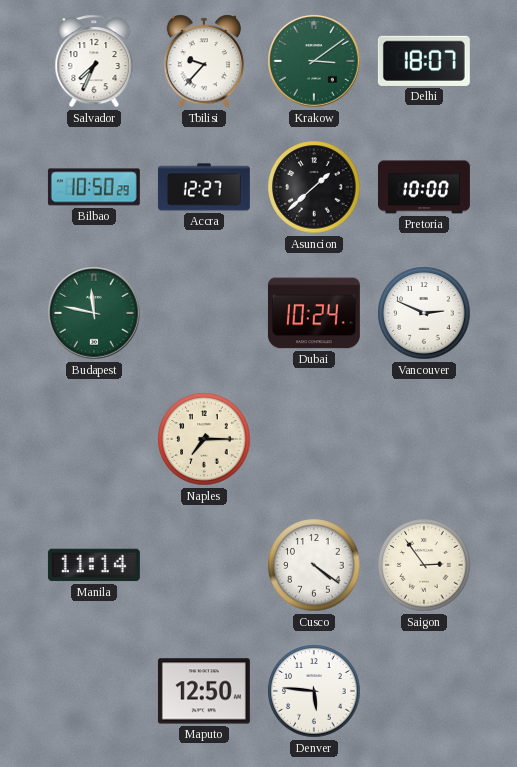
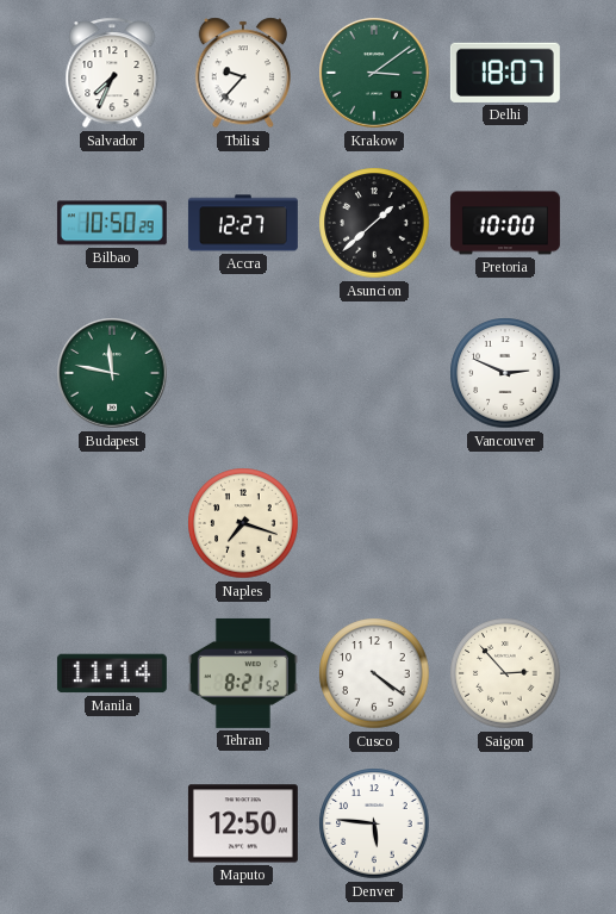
Dubai: 10:24 -> none (314, 313)
Naples: 7:15 -> 7:18 (243, 523)
Tehran: none -> 8:21 (243, 673)
Saigon: 2:54 -> 2:53 (505, 673)
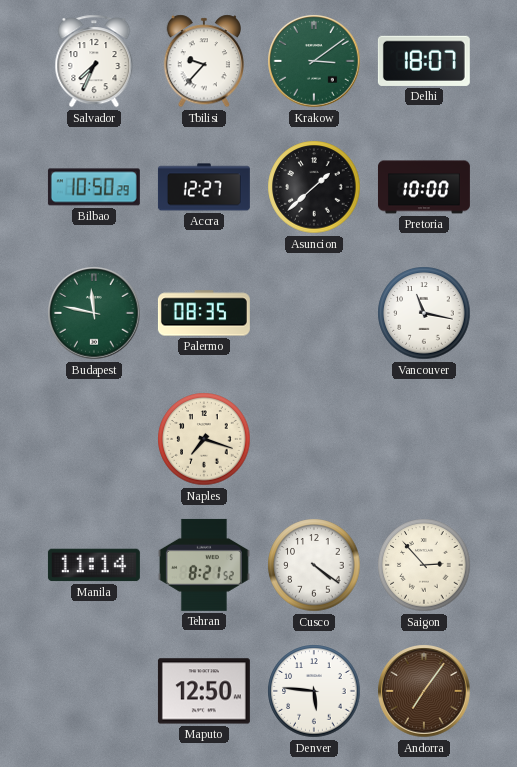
Palermo: none -> 08:35 (204, 313)
Vancouver: 2:49 -> 11:17 (424, 313)
Andorra: none -> 7:06 (424, 691)
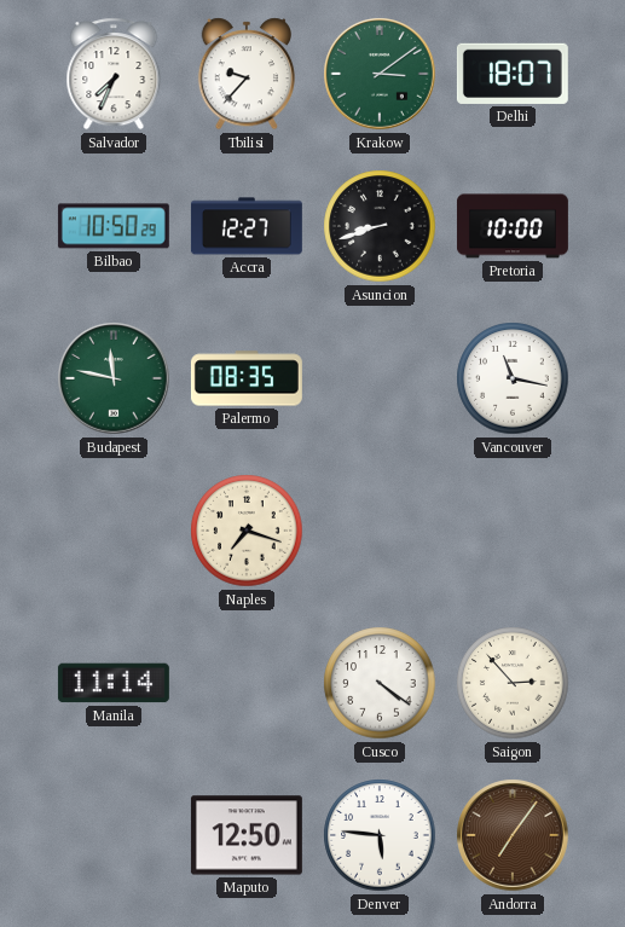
Asuncion: 1:38 -> 8:42 (380, 226)
Tehran: 8:21 -> none (204, 565)
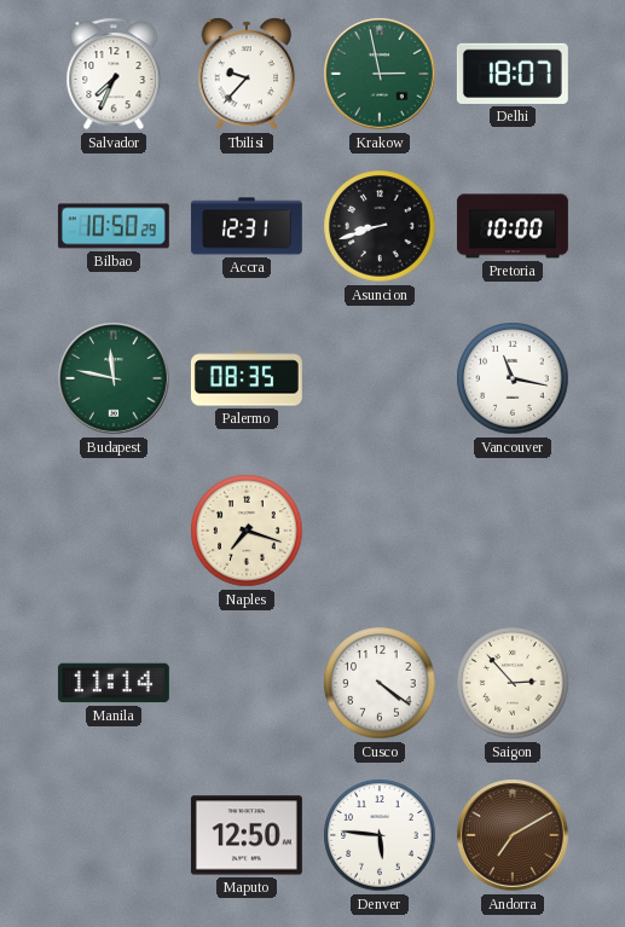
Krakow: 3:09 -> 2:58 (380, 74)
Accra: 12:27 -> 12:31 (247, 226)
Andorra: 7:06 -> 7:10 (513, 835)
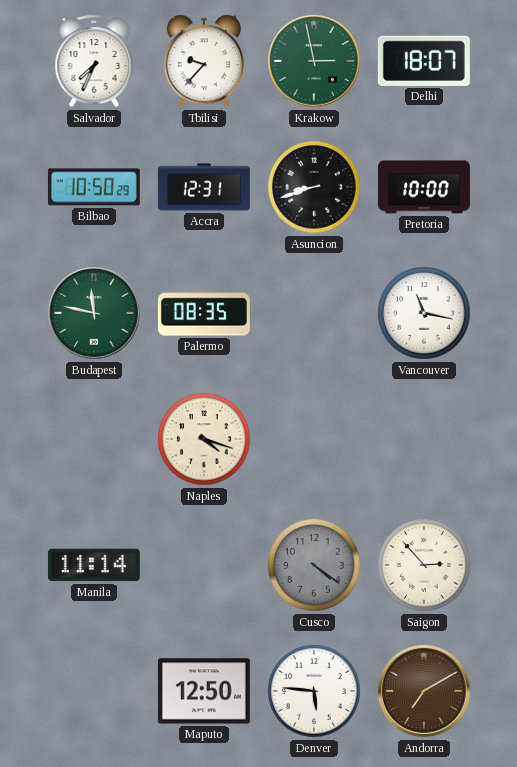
Naples: 7:18 -> 4:18 (204, 439)
Cusco dial: white -> grey (314, 565)
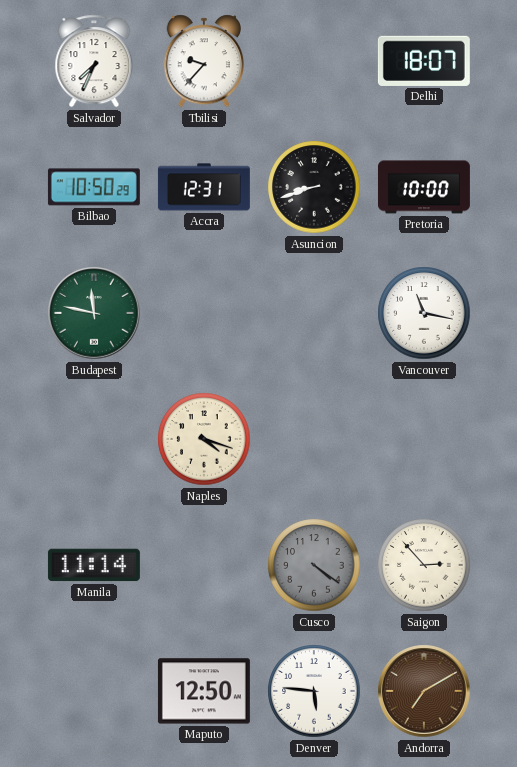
Krakow: 2:58 -> none (314, 61)
Palermo: 08:35 -> none (204, 313)
